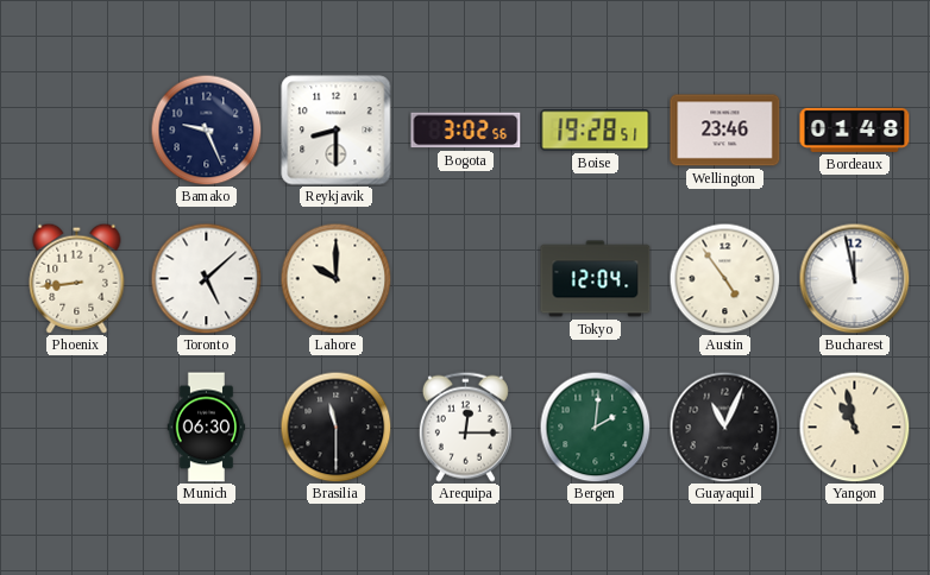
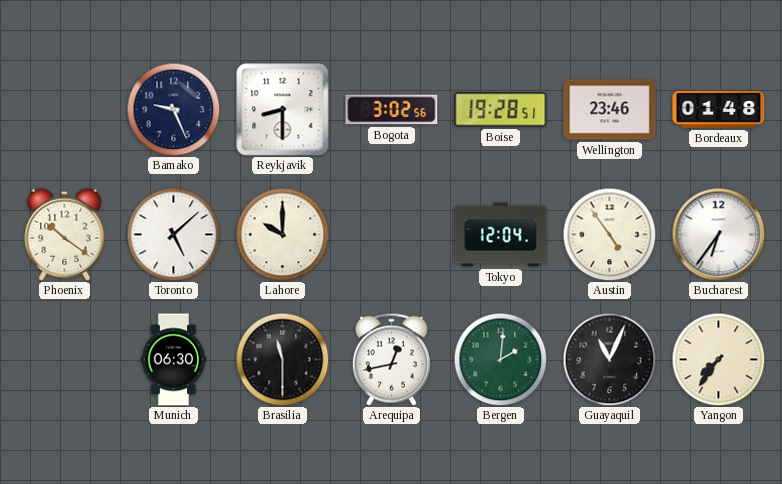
Phoenix: 8:44 -> 10:21 (65, 234)
Bucharest: 11:58 -> 6:36 (718, 234)
Arequipa: 12:15 -> 12:43 (391, 359)
Yangon: 10:58 -> 7:36 (718, 359)
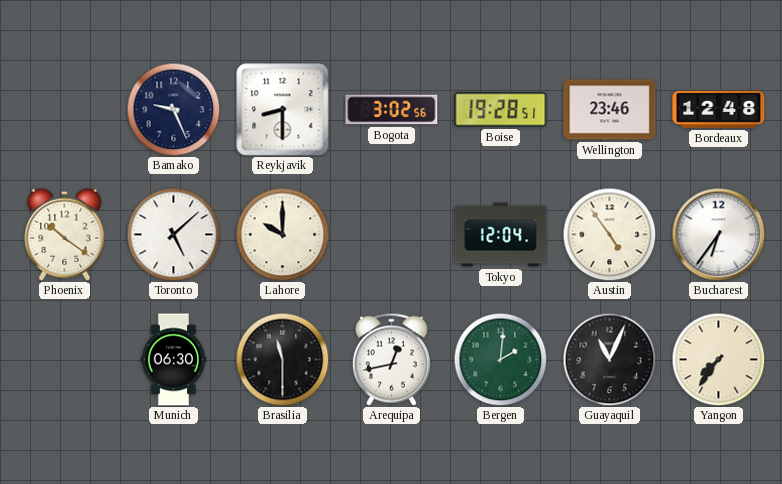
Bordeaux: 01:48 -> 12:48 (719, 109)
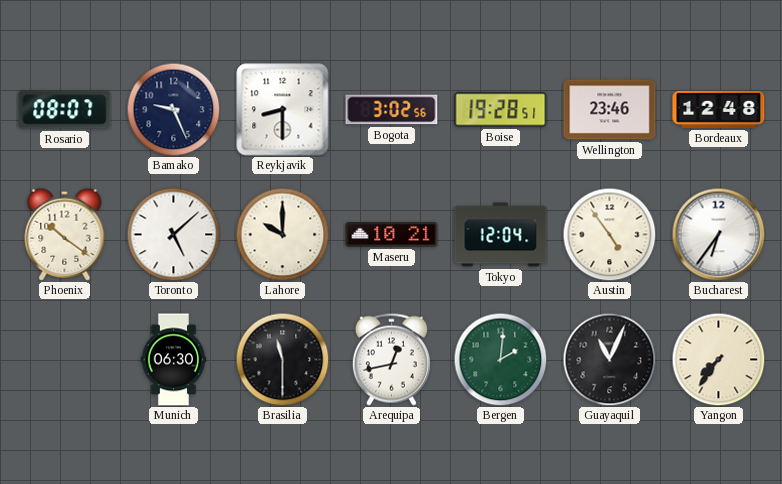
Rosario: none -> 08:07 (65, 110)
Maseru: none -> 10:21 (392, 234)
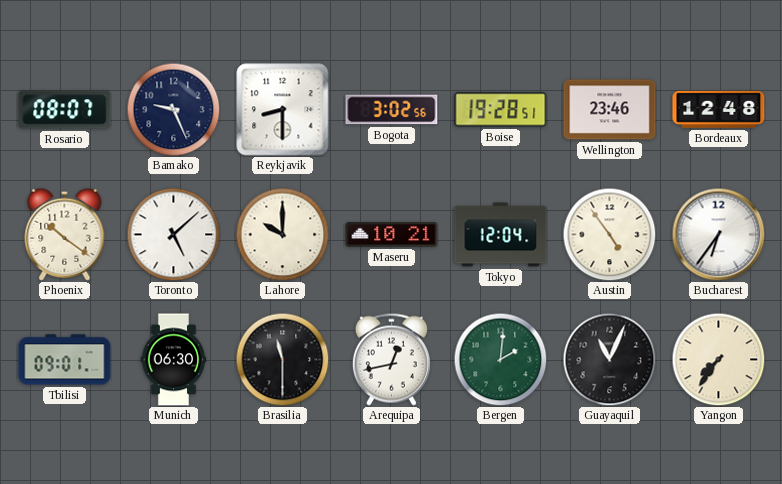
Tbilisi: none -> 09:01 (65, 360)
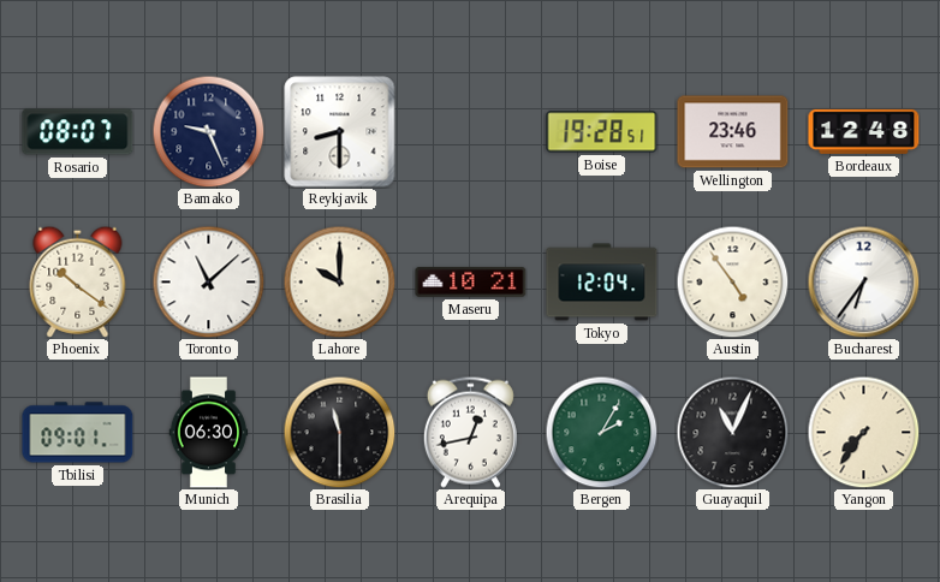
Bogota: 3:02 -> none (392, 110)
Toronto: 5:08 -> 11:08 (208, 281)
Bergen: 2:01 -> 2:05 (601, 432)
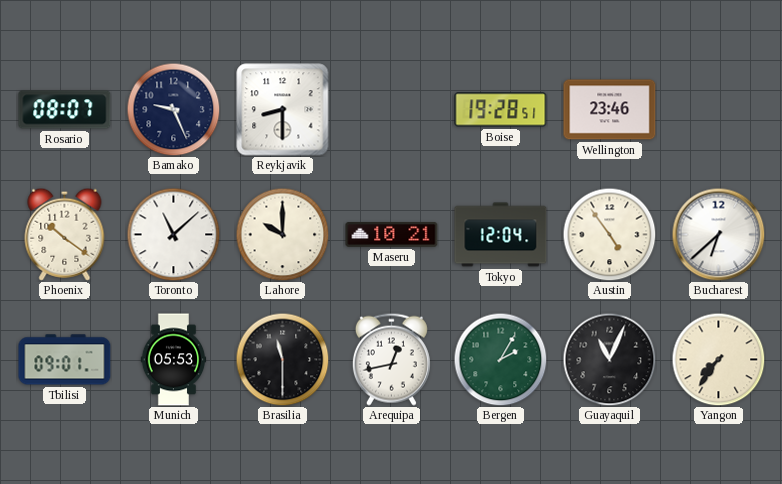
Bordeaux: 12:48 -> none (864, 131)
Bucharest: 6:36 -> 6:38 (718, 234)
Munich: 06:30 -> 05:53 (174, 360)
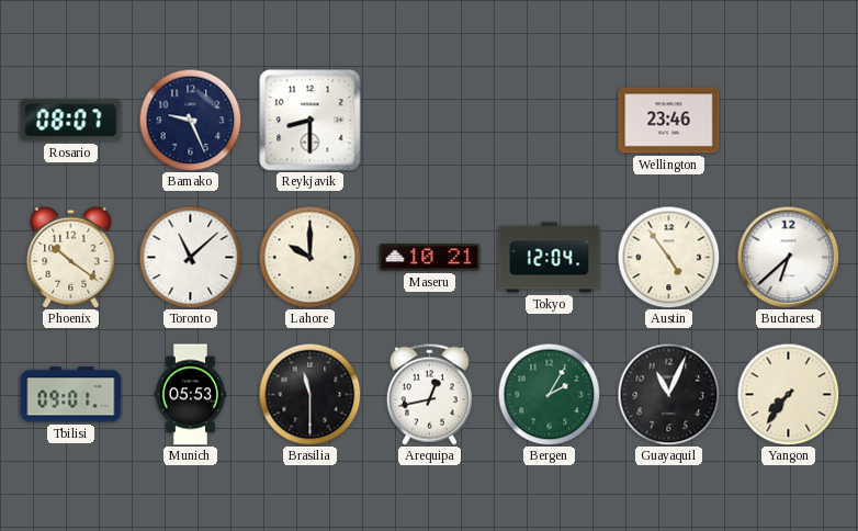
Boise: 19:28 -> none (501, 110)
